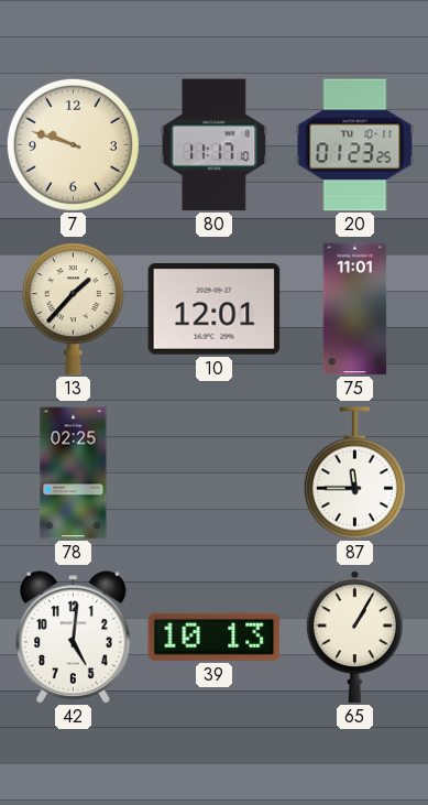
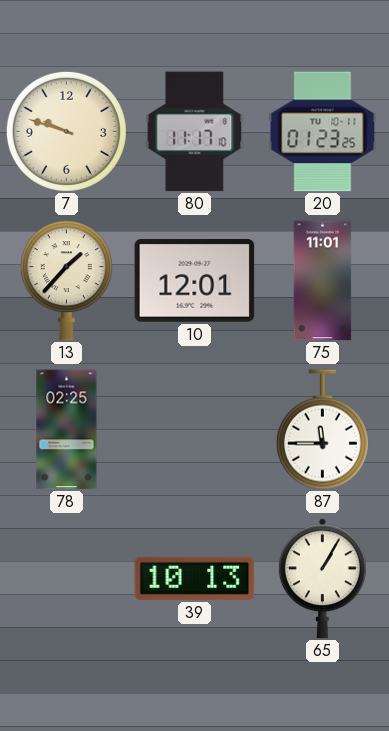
42: 5:01 -> none (74, 638)
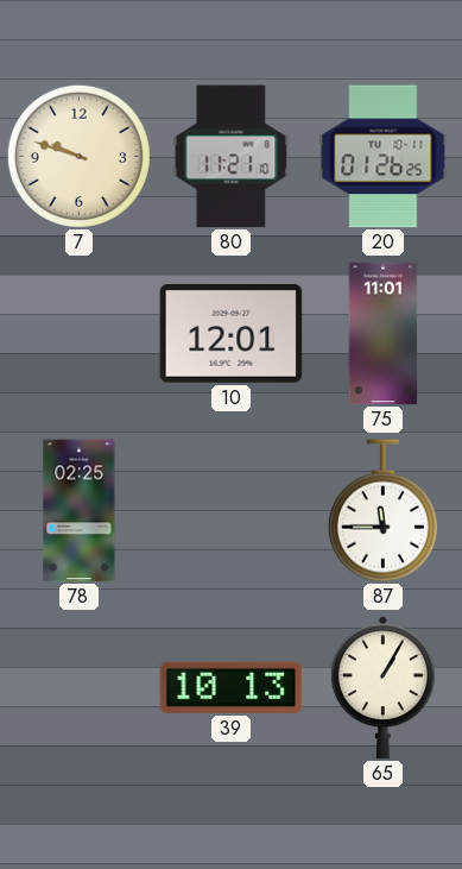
80: 11:17 -> 11:21 (232, 157)
20: 01:23 -> 01:26 (384, 157)
13: 1:37 -> none (66, 281)
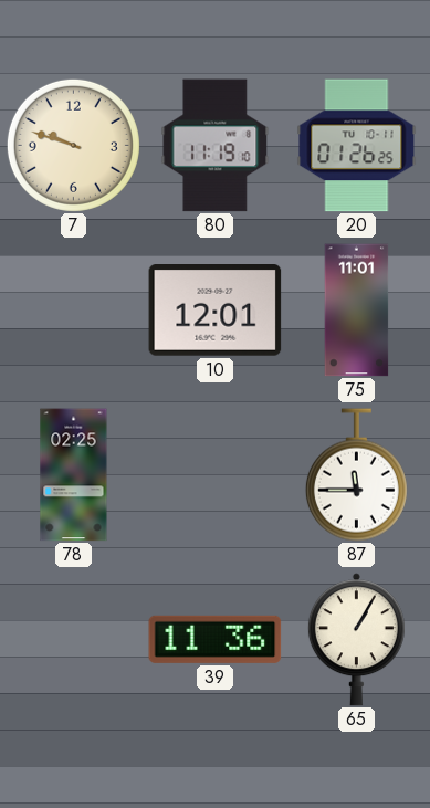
80: 11:21 -> 11:19 (216, 146)
39: 10:13 -> 11:36 (216, 639)
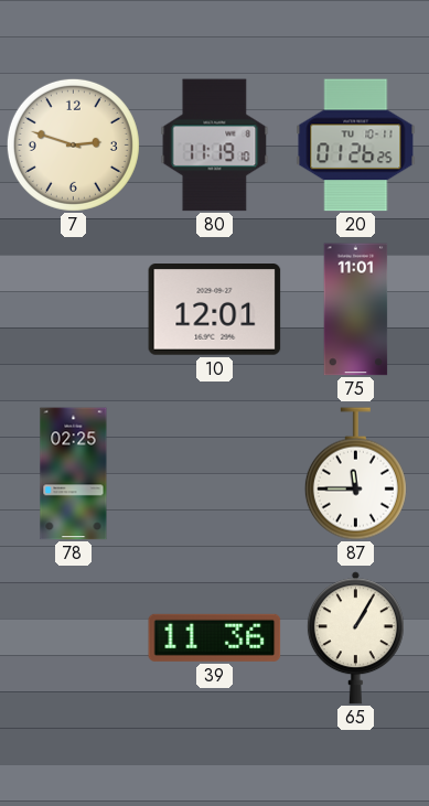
7: 9:48 -> 2:48 (73, 144)
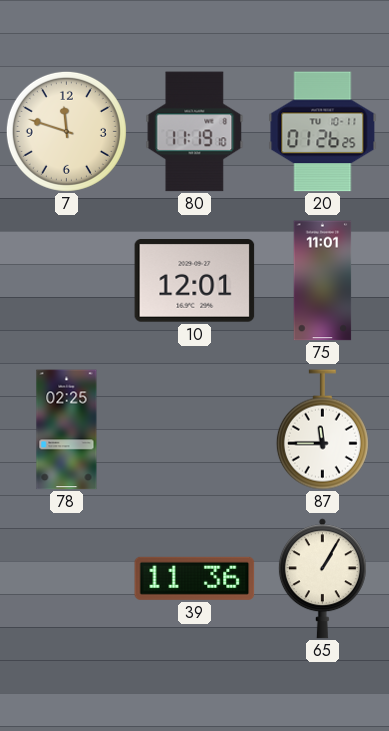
7: 2:48 -> 11:48 (66, 131)
